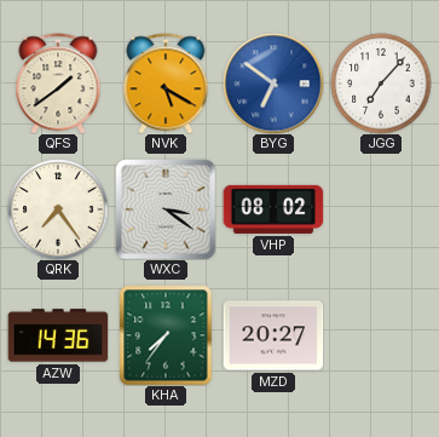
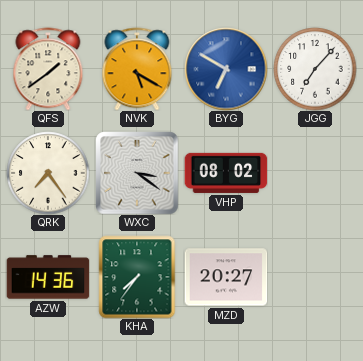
BYG: 6:51 -> 6:50 (226, 69)
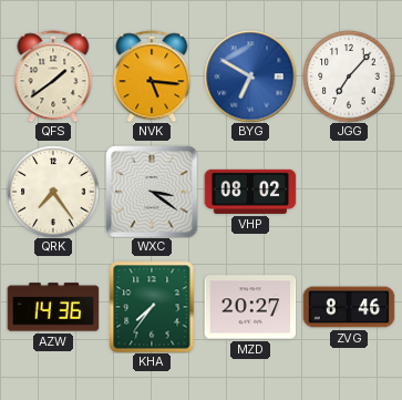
NVK: 5:20 -> 5:16 (152, 76)
ZVG: none -> 8:46 (349, 307)
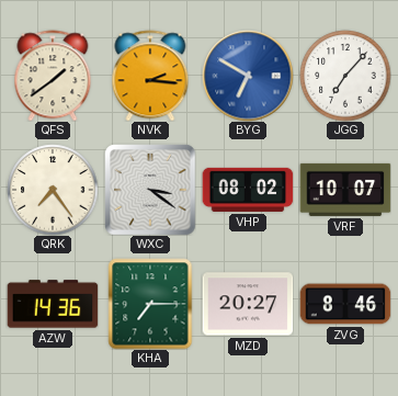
NVK: 5:16 -> 2:16 (150, 76)
VRF: none -> 10:07 (345, 190)
KHA: 7:36 -> 7:15 (150, 304)
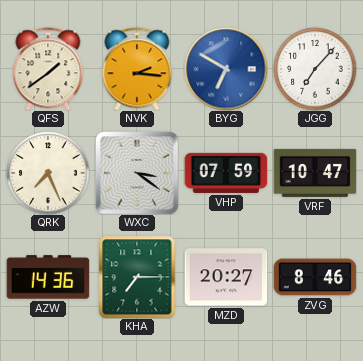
QRK: 7:24 -> 7:26 (48, 173)
VHP: 08:02 -> 07:59 (226, 173)
VRF: 10:07 -> 10:47 (315, 173)
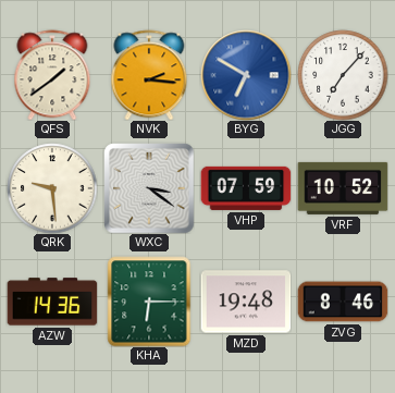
QRK: 7:26 -> 9:29 (52, 188)
VRF: 10:47 -> 10:52 (343, 188)
KHA: 7:15 -> 6:15 (149, 302)
MZD: 20:27 -> 19:48 (246, 302)
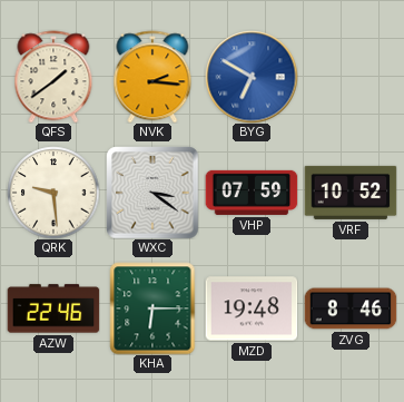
JGG: 7:07 -> none (343, 75)
AZW: 14:36 -> 22:46 (53, 308)
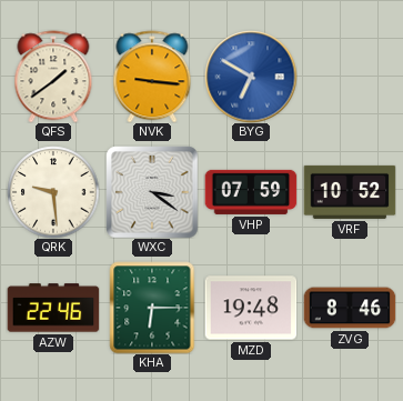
NVK: 2:16 -> 9:16 (152, 77)
